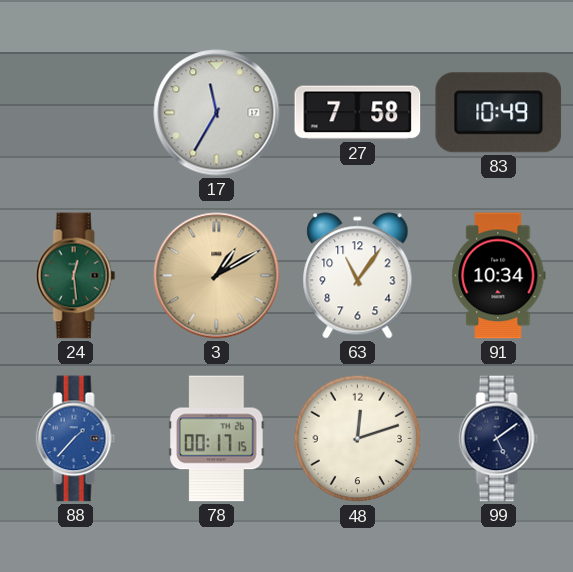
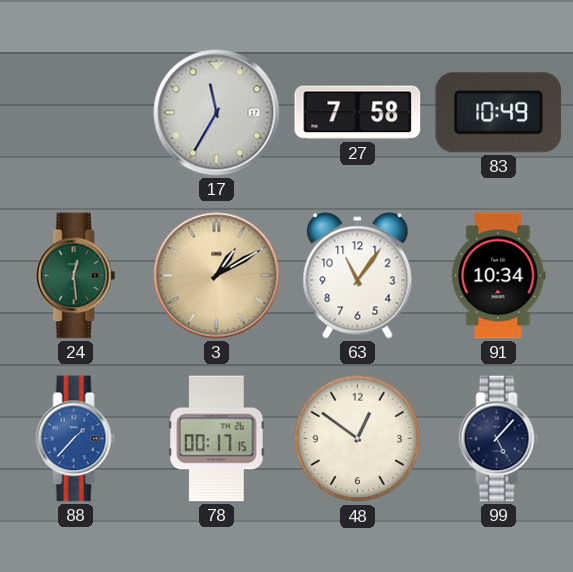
48: 12:12 -> 12:51 (358, 439)
99: 5:09 -> 5:07 (499, 439)
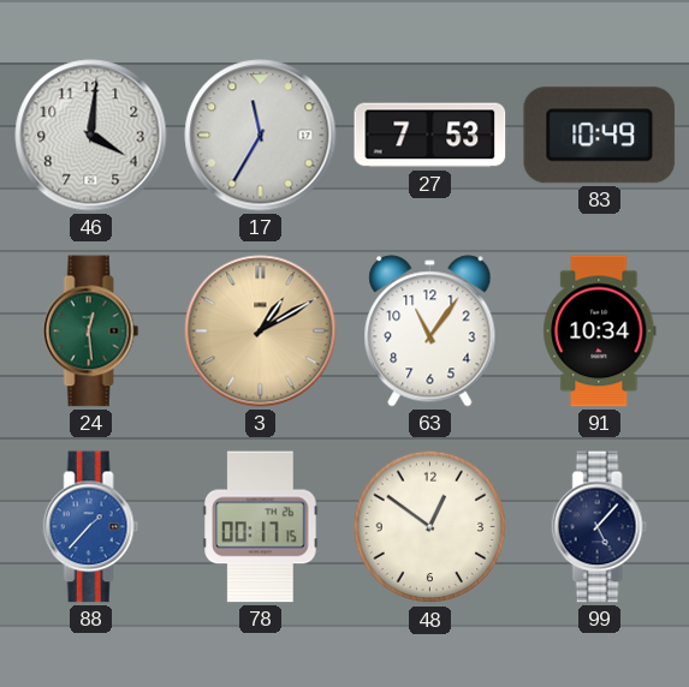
46: none -> 4:01 (91, 136)
27: 7:58 -> 7:53 (430, 136)
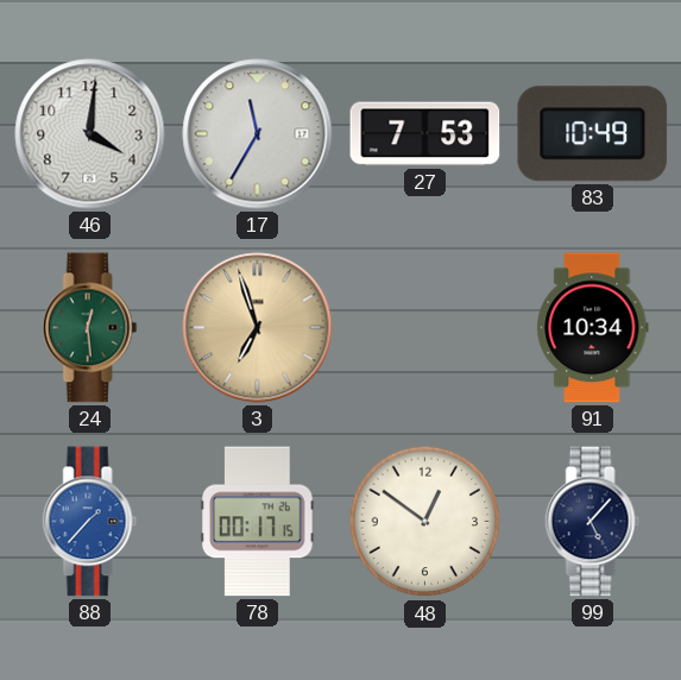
3: 1:10 -> 6:57 (258, 328)
63: 11:06 -> none (430, 331)
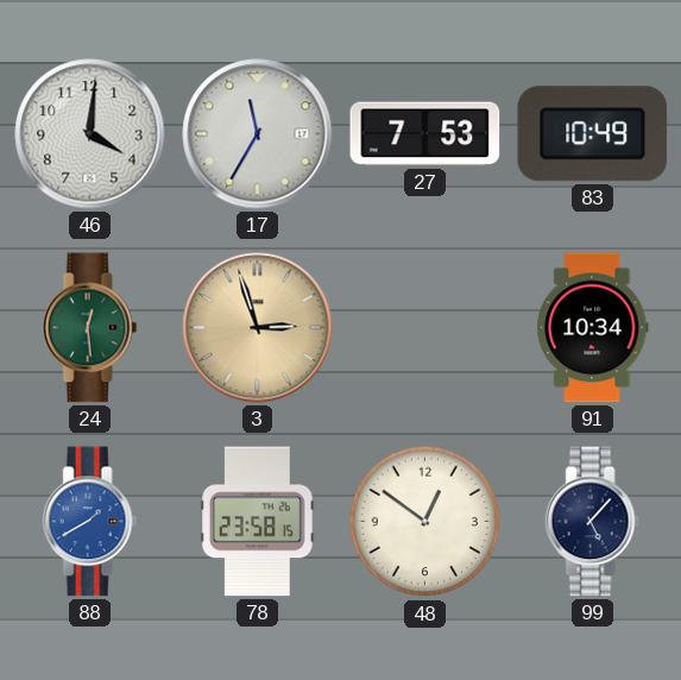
3: 6:57 -> 2:57 (258, 328)
88: 1:37 -> 1:40 (90, 522)
78: 00:17 -> 23:58 (258, 522)
